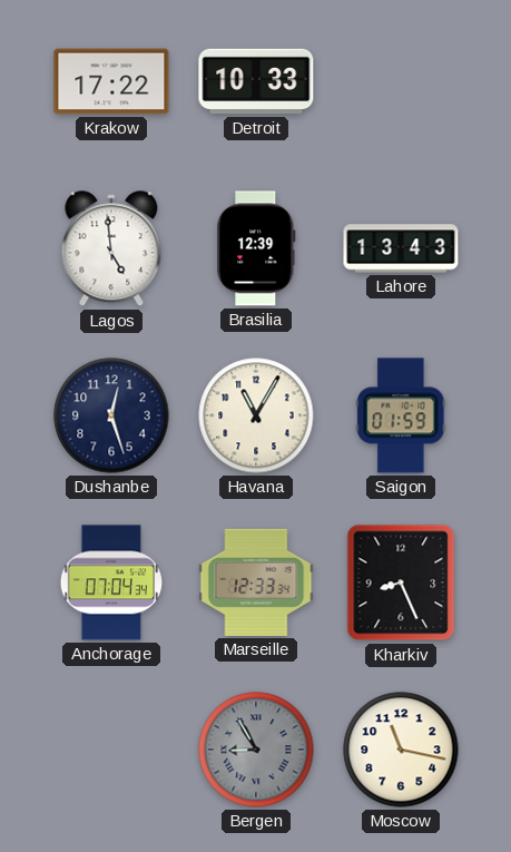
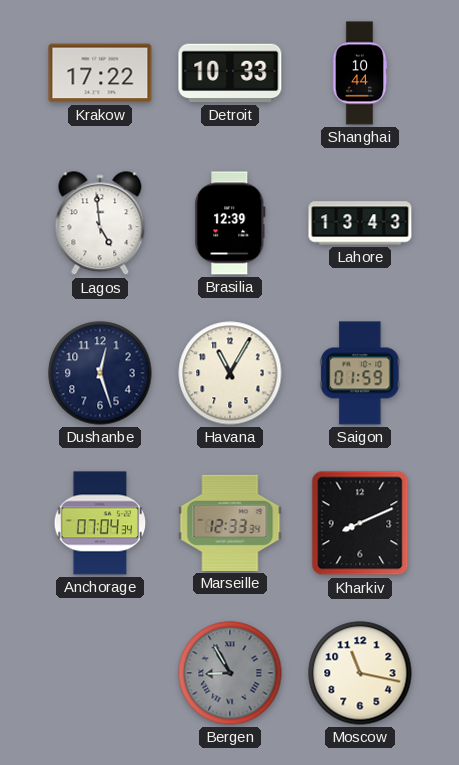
Shanghai: none -> 10:44 (360, 73)
Kharkiv: 8:26 -> 8:11 (360, 523)
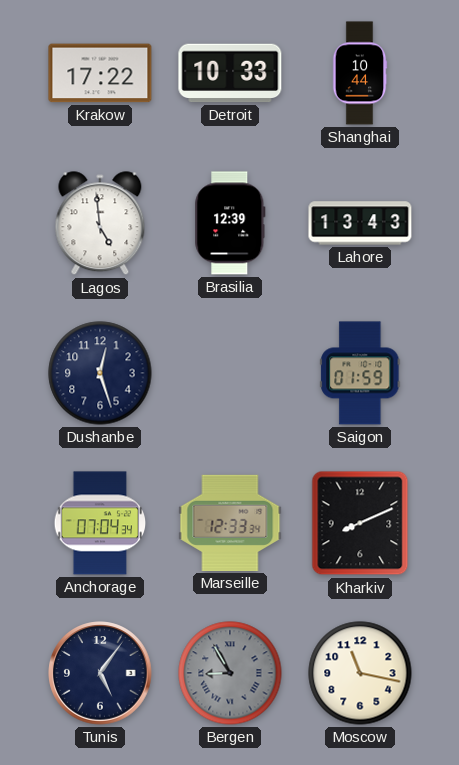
Havana: 11:05 -> none (230, 373)
Tunis: none -> 5:06 (100, 673)
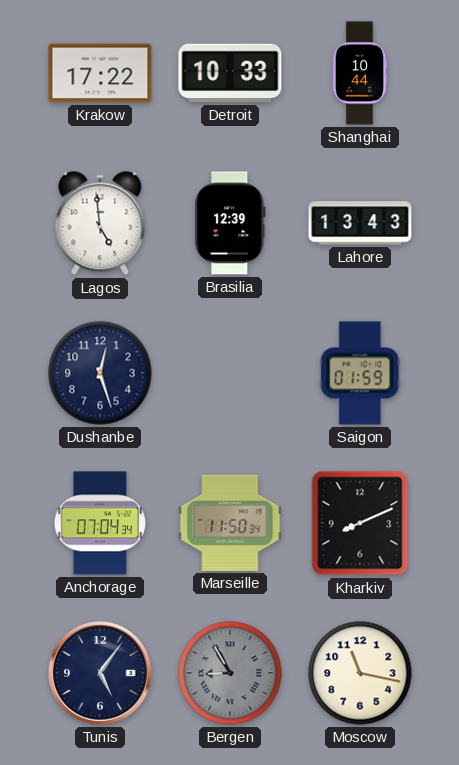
Marseille: 12:33 -> 11:50 (230, 523)
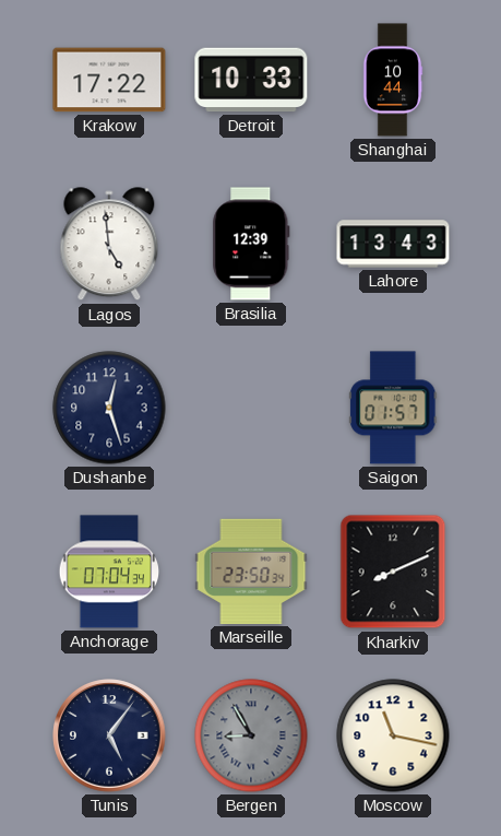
Saigon: 01:59 -> 01:57 (393, 408)
Marseille: 11:50 -> 23:50 (251, 572)
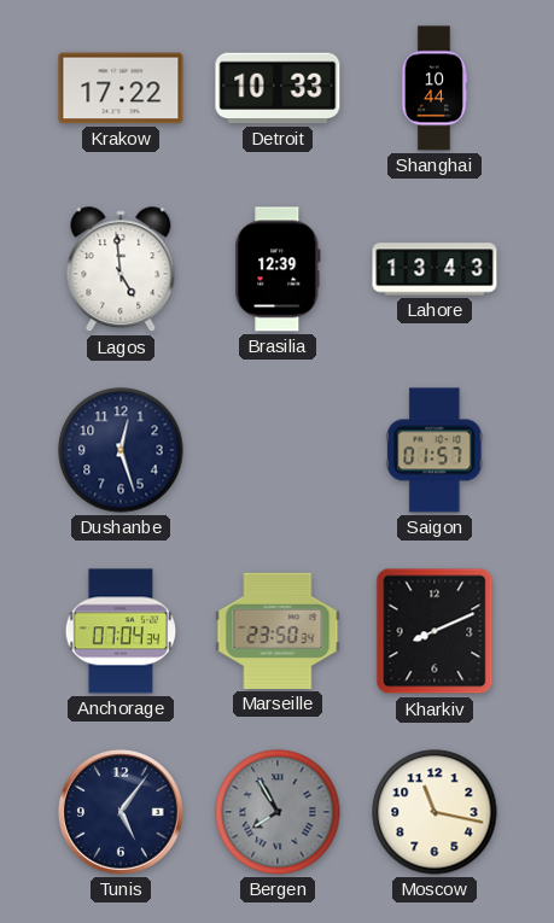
Bergen: 8:55 -> 7:55 (278, 812)
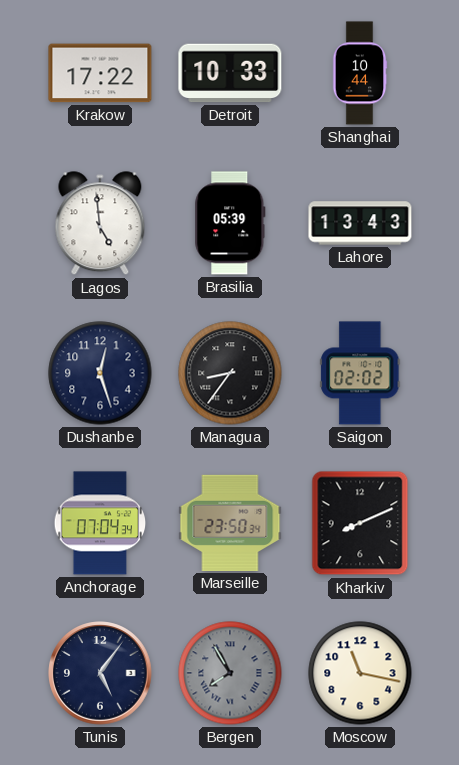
Brasilia: 12:39 -> 05:39 (230, 223)
Managua: none -> 8:36 (230, 373)
Saigon: 01:57 -> 02:02 (360, 373)
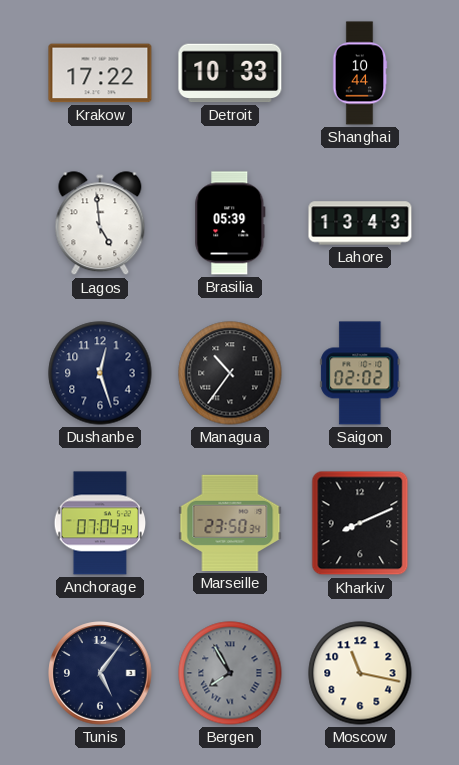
Managua: 8:36 -> 10:36 (230, 373)
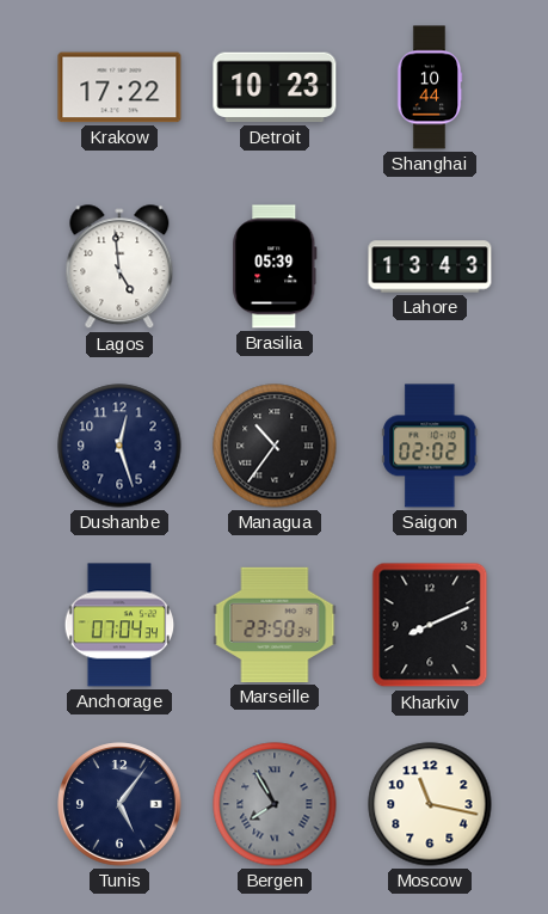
Detroit: 10:33 -> 10:23 (275, 87)
